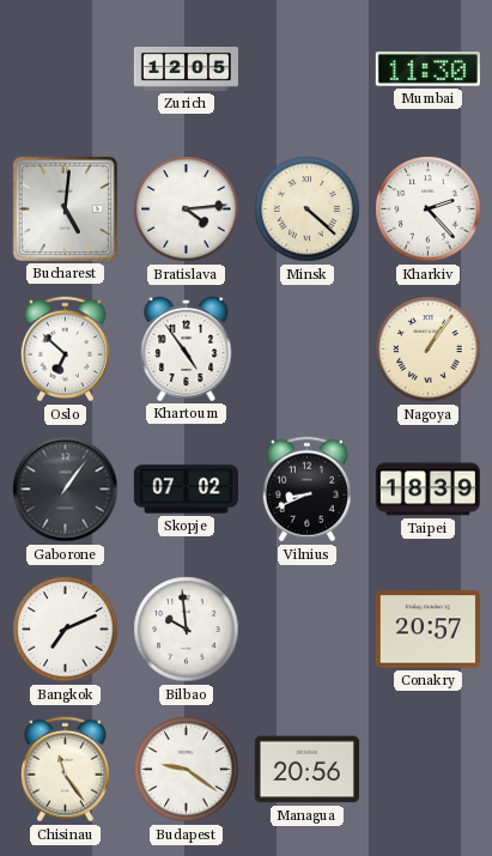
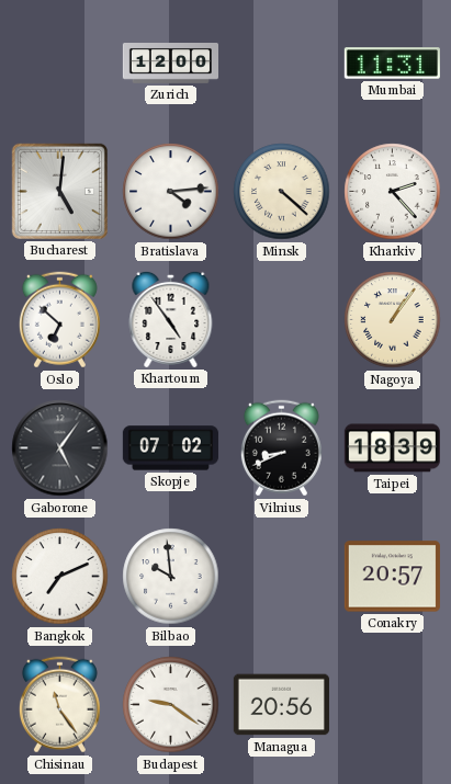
Zurich: 12:05 -> 12:00 (170, 64)
Mumbai: 11:30 -> 11:31 (392, 64)
Gaborone: 1:06 -> 5:06 (60, 448)
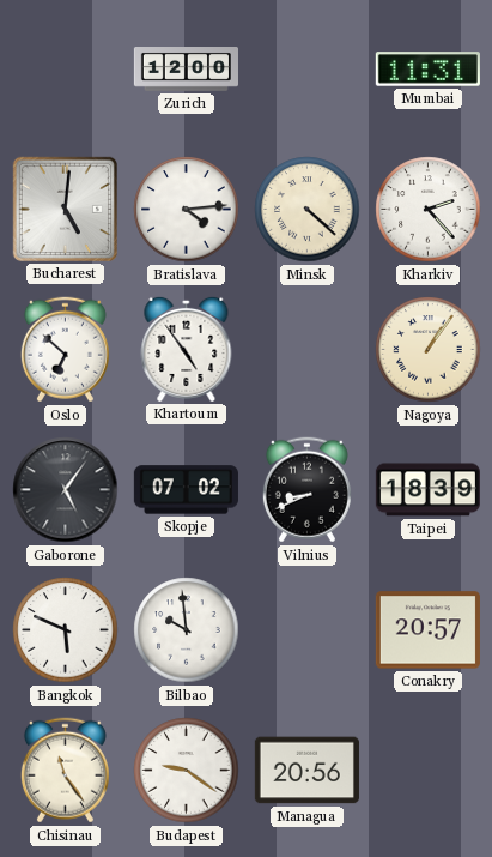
Bangkok: 7:11 -> 5:49 (66, 630)
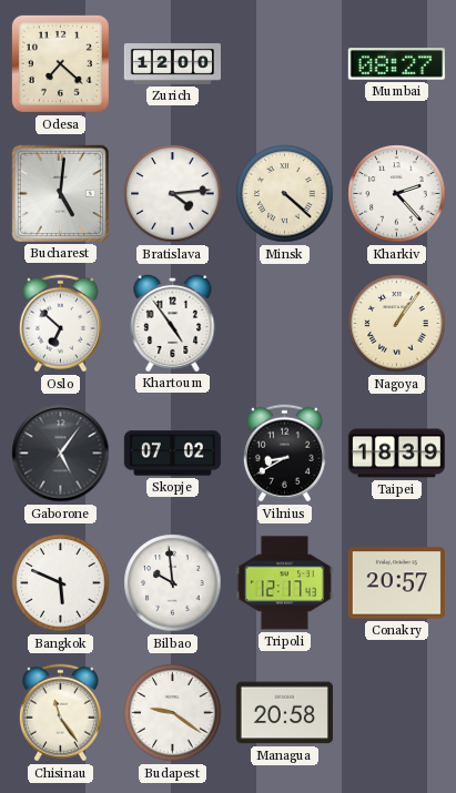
Odesa: none -> 7:22 (60, 63)
Mumbai: 11:31 -> 08:27 (396, 64)
Vilnius: 8:41 -> 8:40 (284, 454)
Tripoli: none -> 12:17 (284, 583)
Managua: 20:56 -> 20:58 (284, 713)
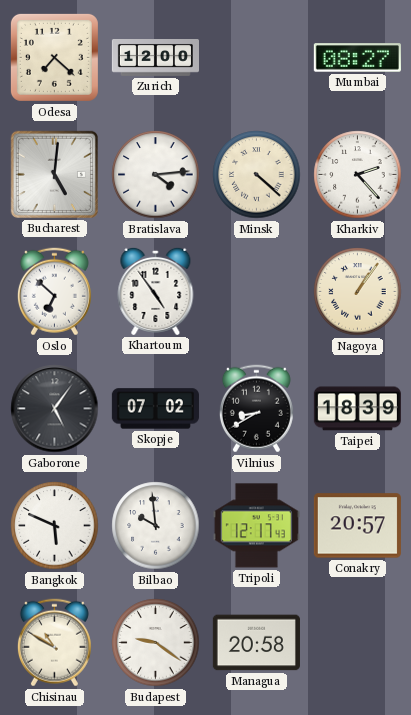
Chisinau: 11:24 -> 10:50 (54, 643)
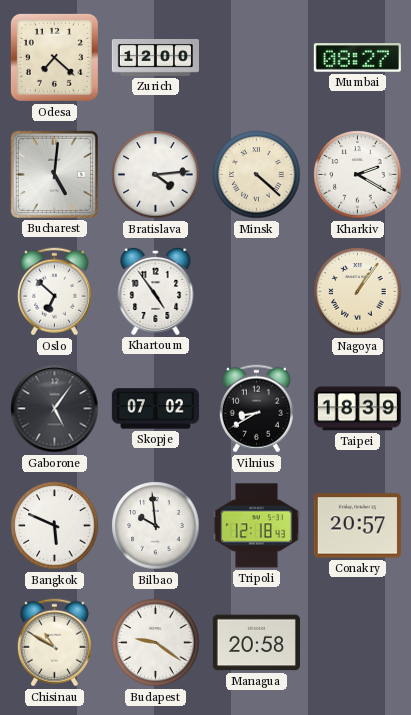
Kharkiv: 2:23 -> 2:20 (358, 175)
Tripoli: 12:17 -> 12:18 (256, 526)
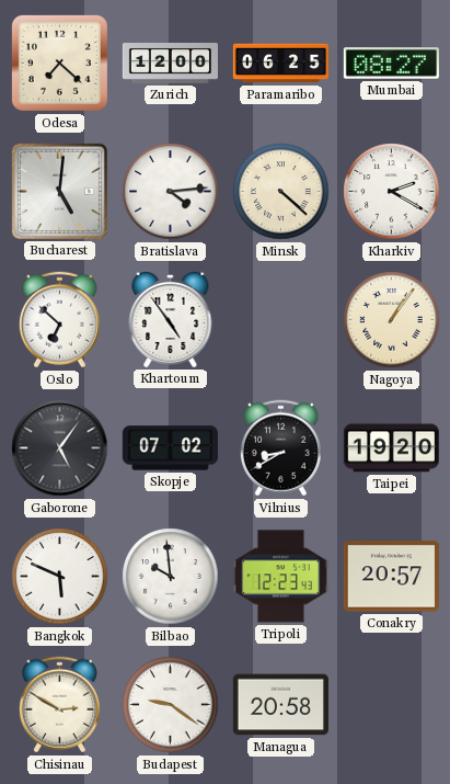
Paramaribo: none -> 06:25 (280, 64)
Taipei: 18:39 -> 19:20 (391, 448)
Tripoli: 12:18 -> 12:23 (280, 577)
Chisinau: 10:50 -> 2:50 (59, 705)
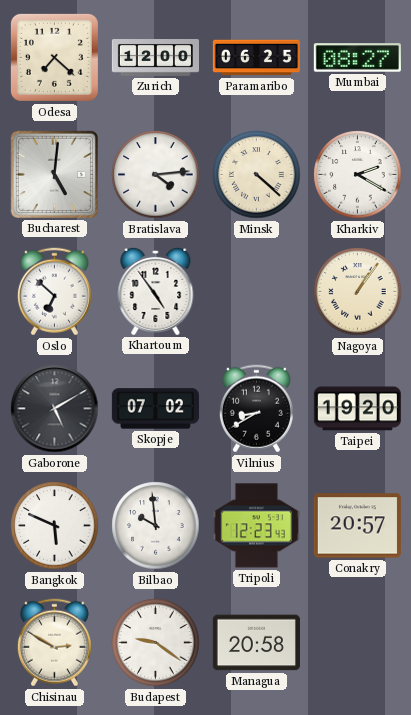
Gaborone: 5:06 -> 5:10 (55, 409)
